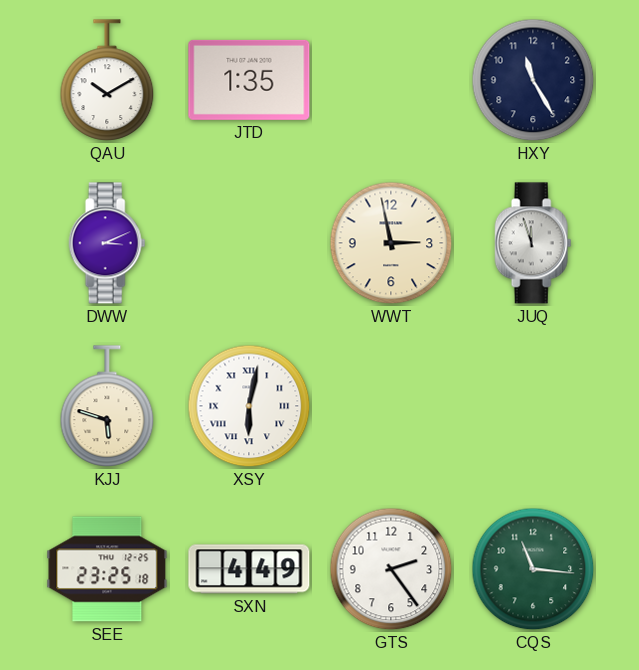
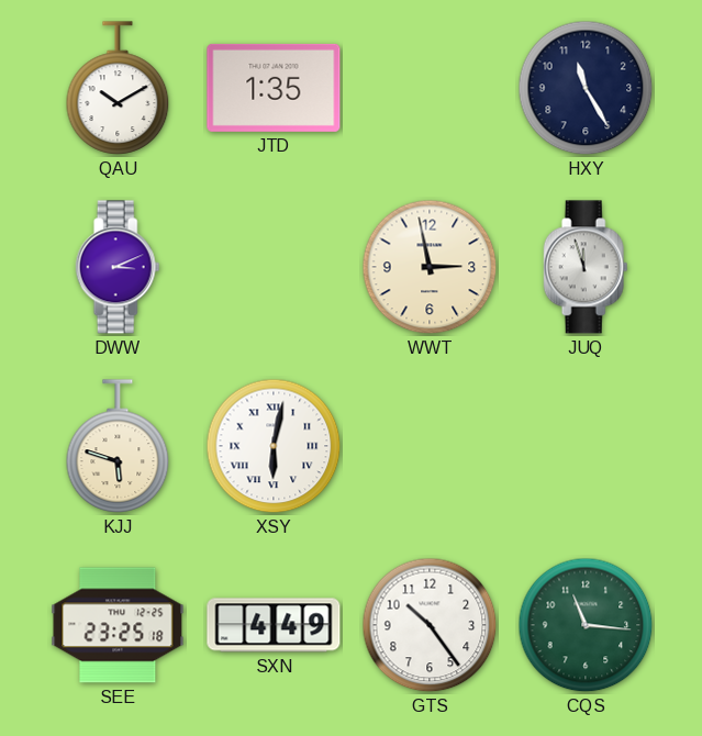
GTS: 2:24 -> 10:24 (430, 625)
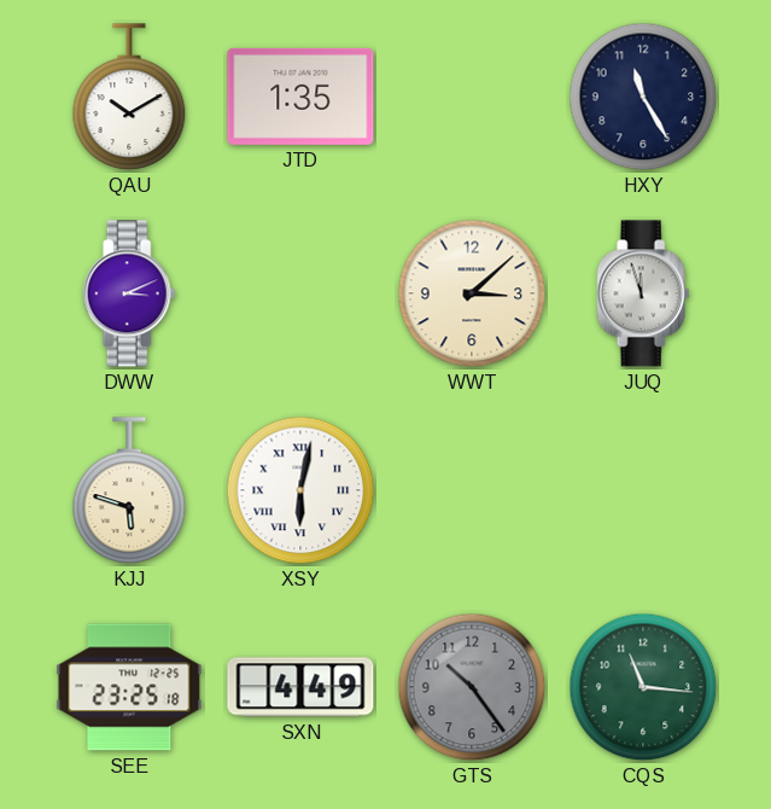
WWT: 2:58 -> 3:08 (472, 293)
GTS dial: white -> grey (472, 687)
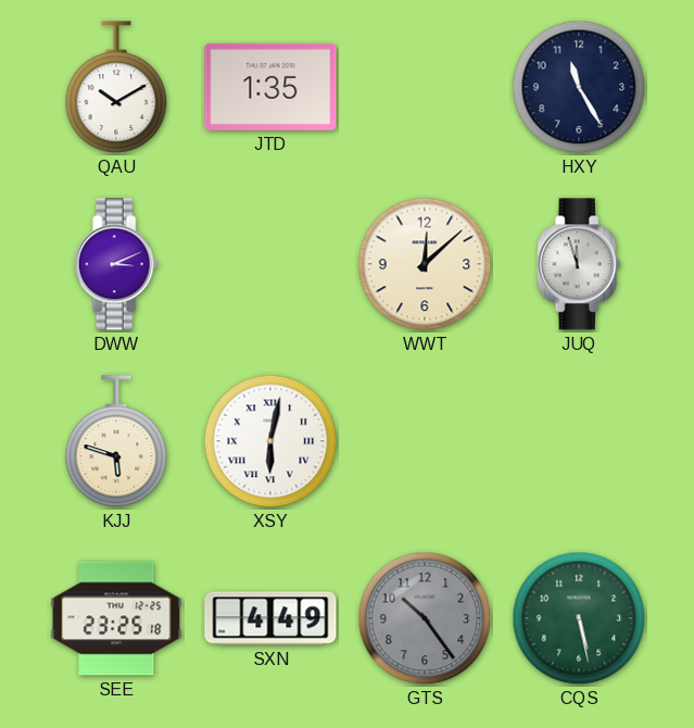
WWT: 3:08 -> 12:08 (425, 264)
CQS: 11:16 -> 5:28 (579, 618)
